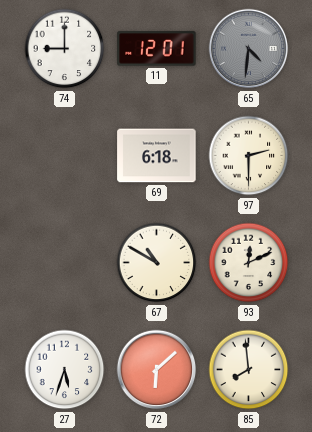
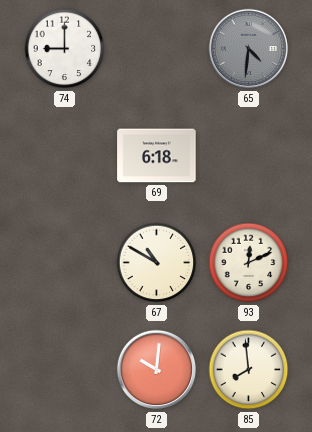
11: 12:01 -> none (157, 49)
97: 2:30 -> none (249, 156)
27: 5:33 -> none (65, 370)
72: 6:08 -> 10:01 (157, 370)
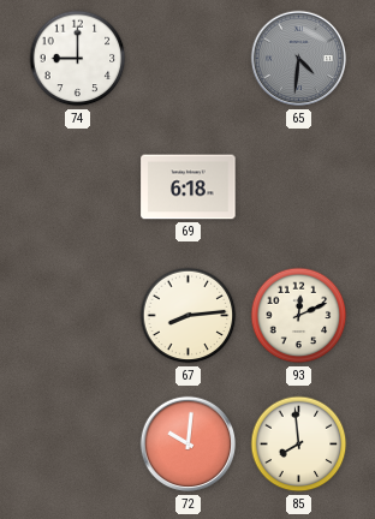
67: 10:50 -> 8:14 (189, 316)
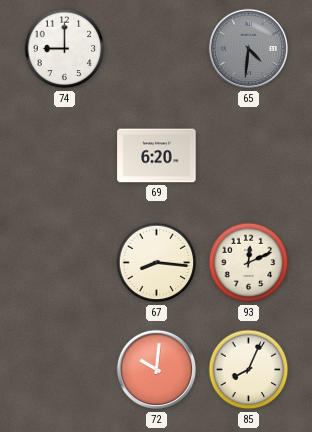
69: 6:18 -> 6:20 (157, 156)
67: 8:14 -> 8:16 (157, 263)
85: 7:59 -> 8:04 (249, 370)
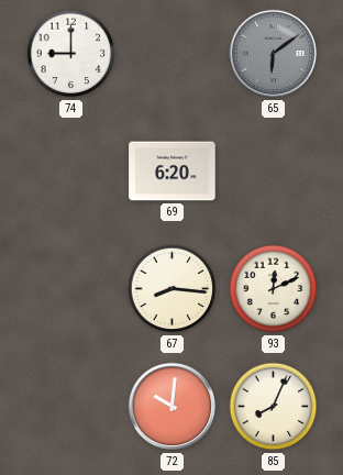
65: 4:31 -> 6:09 (274, 54)
